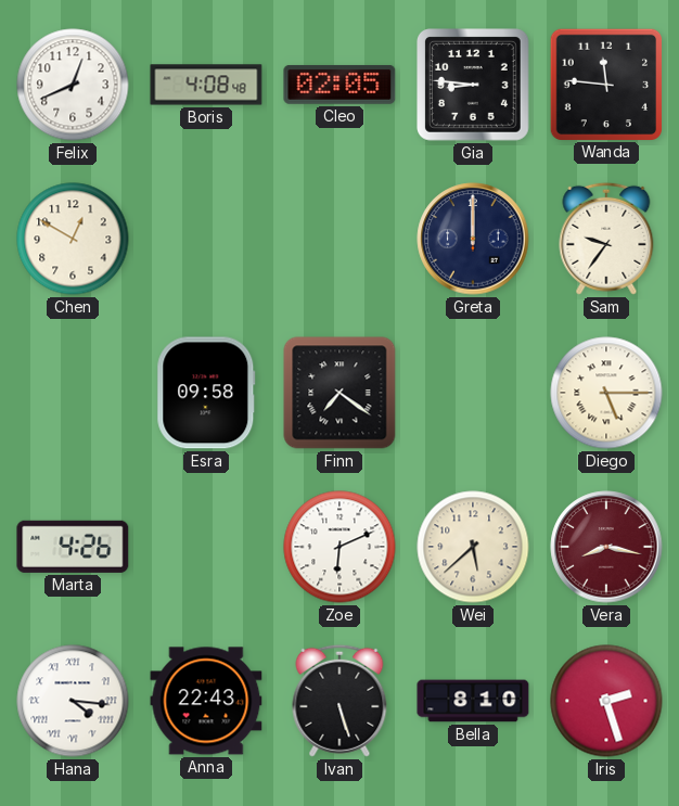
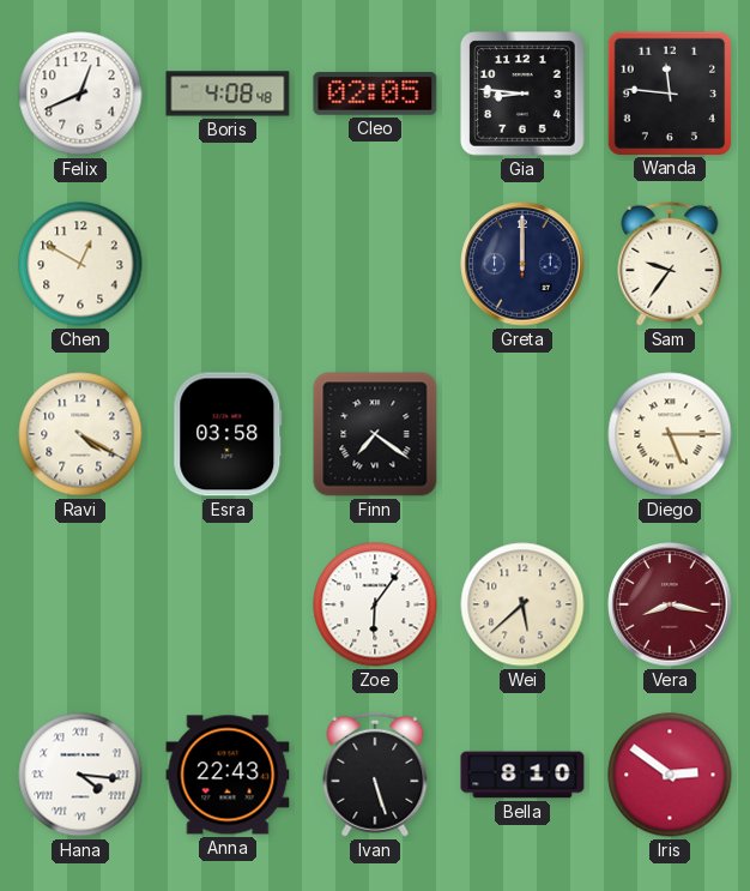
Ravi: none -> 4:20 (80, 434)
Esra: 09:58 -> 03:58 (228, 434)
Marta: 4:26 -> none (73, 547)
Zoe: 6:11 -> 6:06 (375, 604)
Iris: 2:27 -> 2:51 (670, 775)
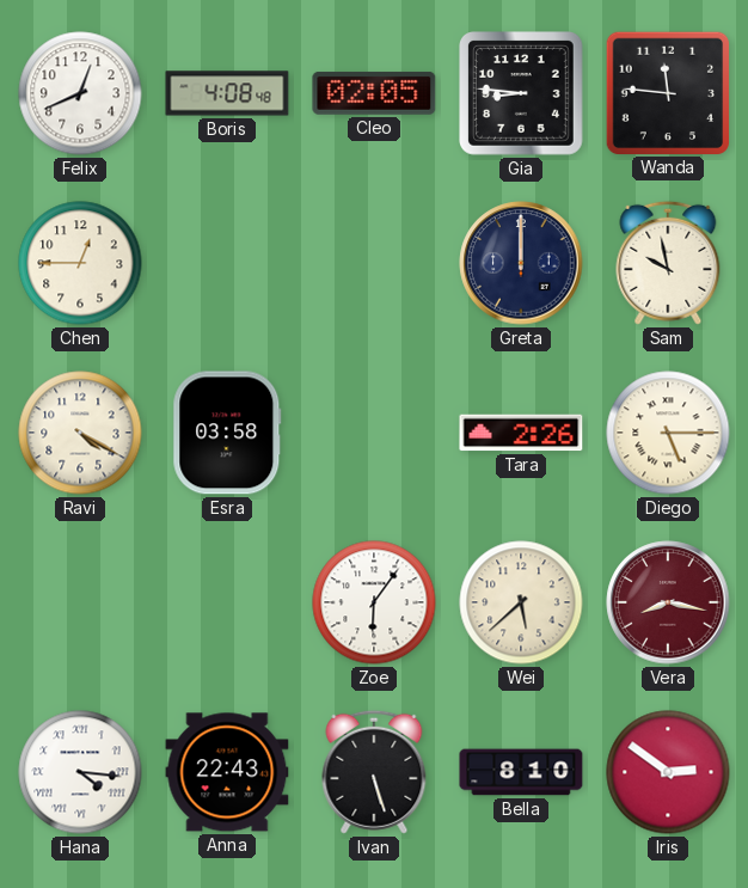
Chen: 12:50 -> 12:45 (80, 263)
Sam: 9:36 -> 9:58 (668, 263)
Finn: 7:21 -> none (375, 434)
Tara: none -> 2:26 (521, 433)
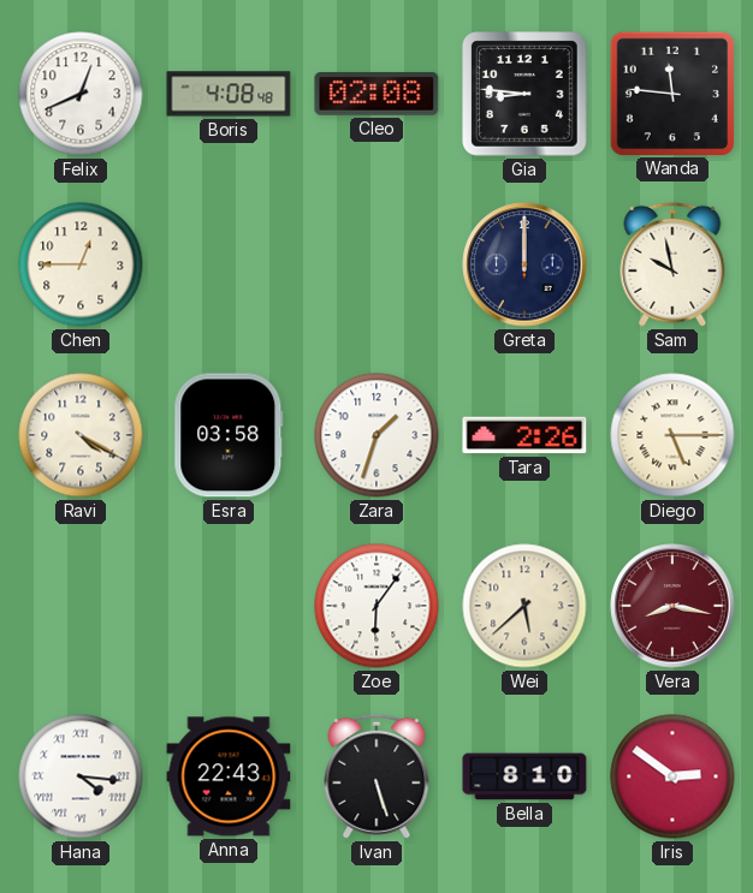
Cleo: 02:05 -> 02:08 (376, 94)
Zara: none -> 1:33 (376, 435)
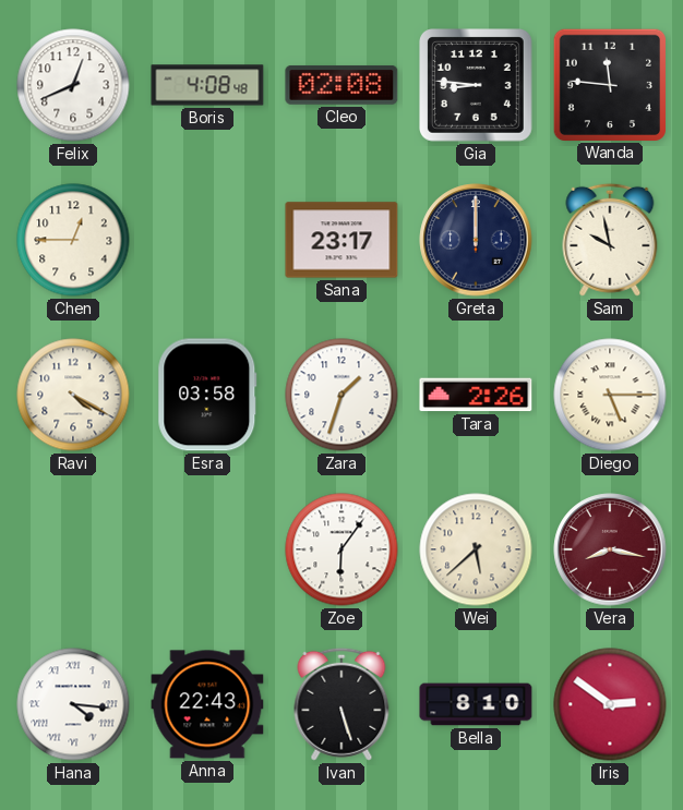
Sana: none -> 23:17 (341, 240)
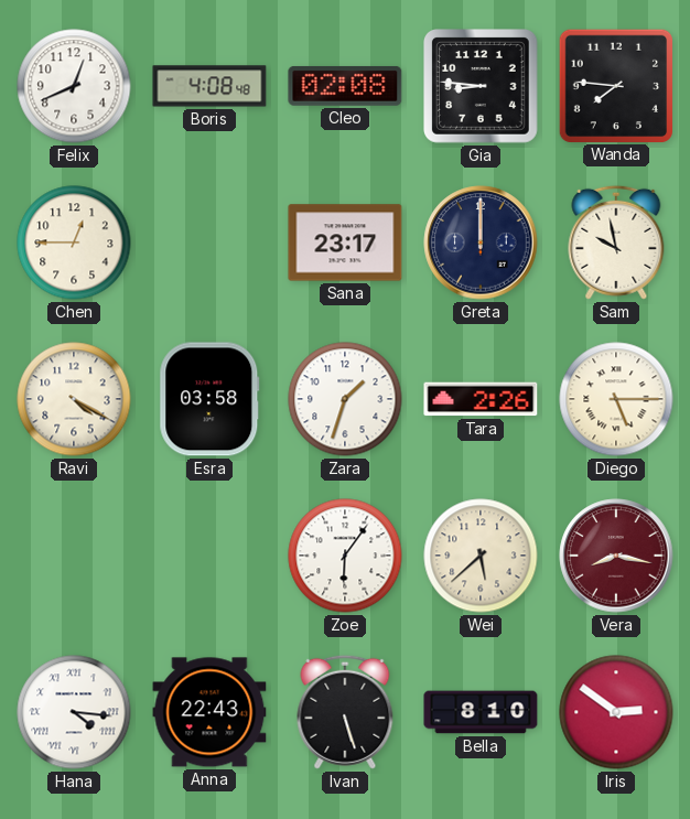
Wanda: 11:46 -> 7:46 (615, 85)
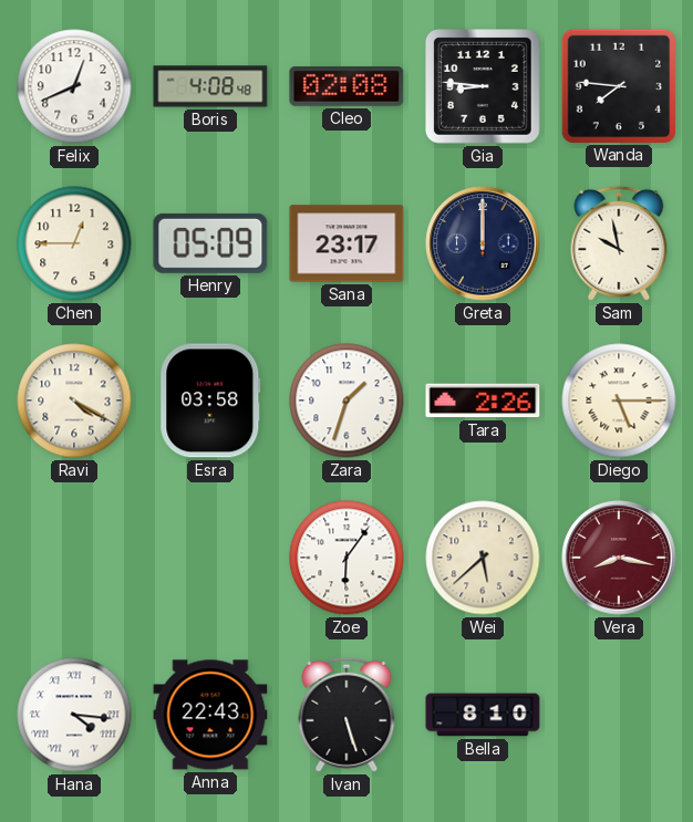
Henry: none -> 05:09 (210, 243)
Iris: 2:51 -> none (616, 712)
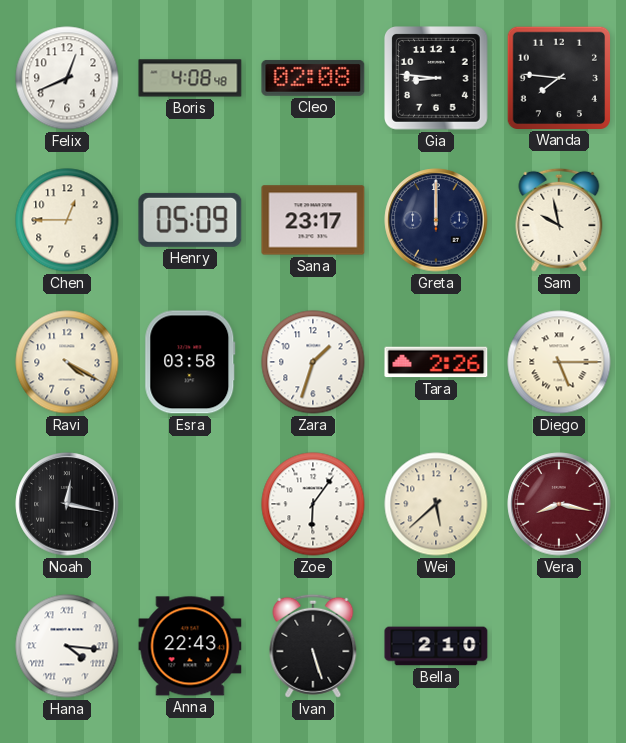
Noah: none -> 12:17 (67, 504)
Bella: 8:10 -> 2:10 (436, 646)
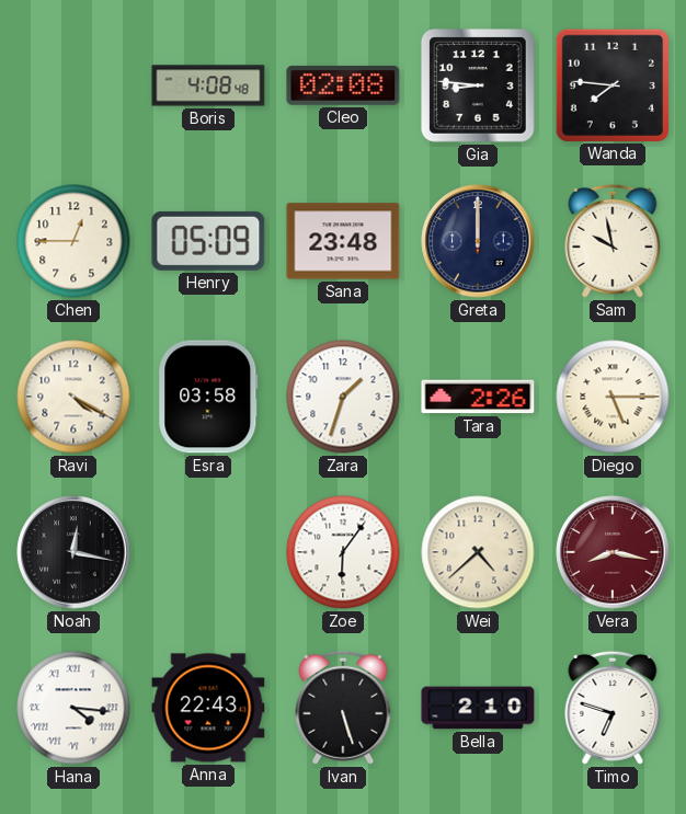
Felix: 12:41 -> none (67, 78)
Sana: 23:17 -> 23:48 (343, 241)
Wei: 5:38 -> 4:38 (478, 552)
Timo: none -> 6:48 (613, 708)
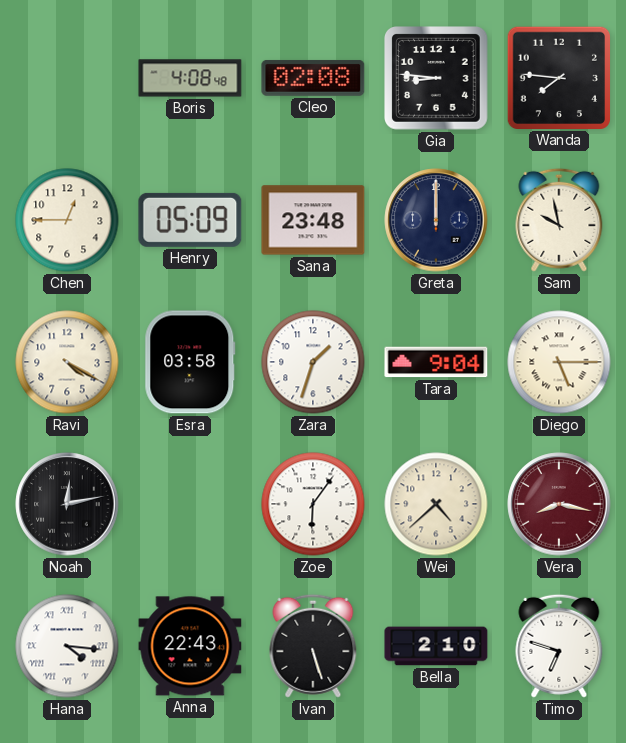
Tara: 2:26 -> 9:04 (436, 362)
Noah: 12:17 -> 12:13 (67, 504)
